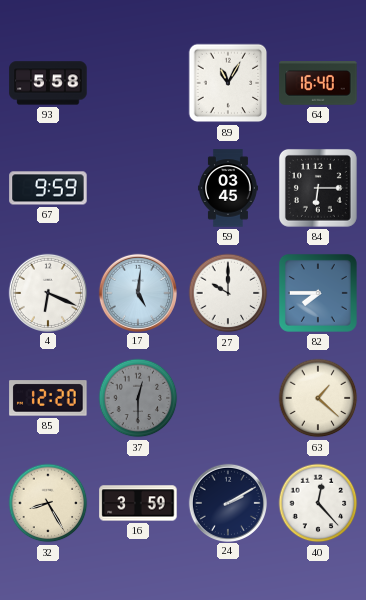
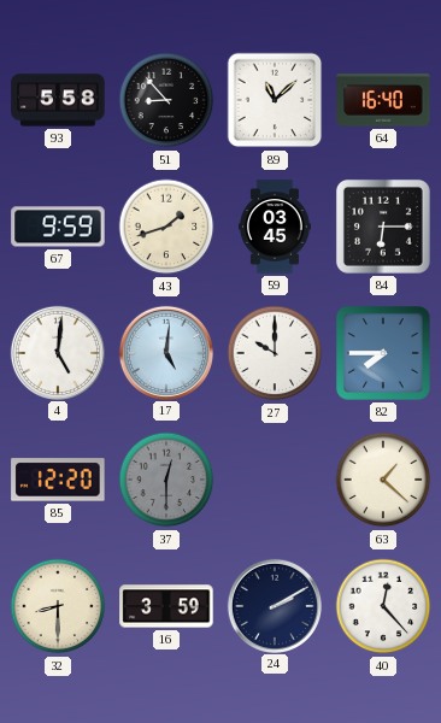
51: none -> 8:53 (166, 100)
89: 11:05 -> 11:08 (275, 100)
43: none -> 1:42 (166, 227)
4: 6:19 -> 5:01 (57, 352)
32: 8:25 -> 8:30 (58, 606)
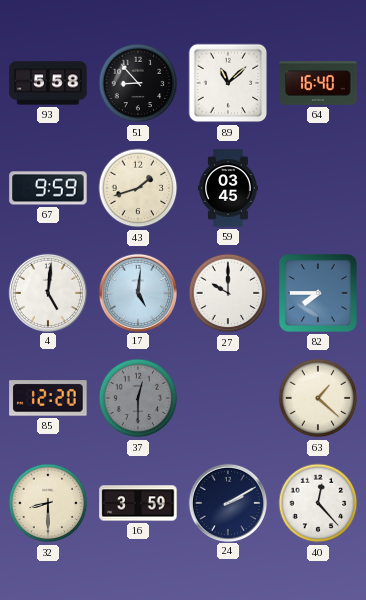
84: 6:15 -> none (383, 227)
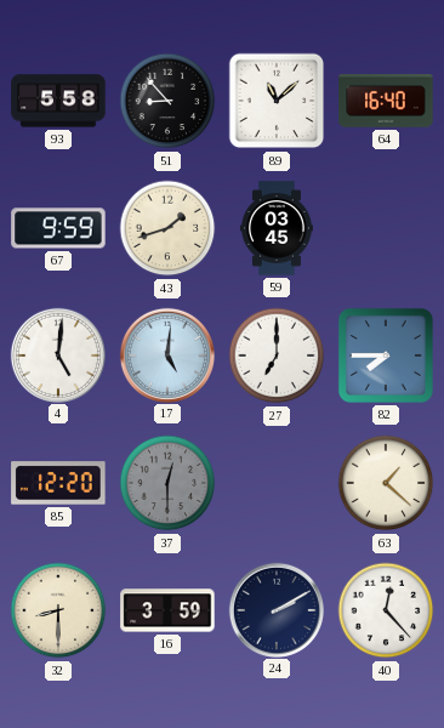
27: 10:00 -> 7:00 (277, 356)
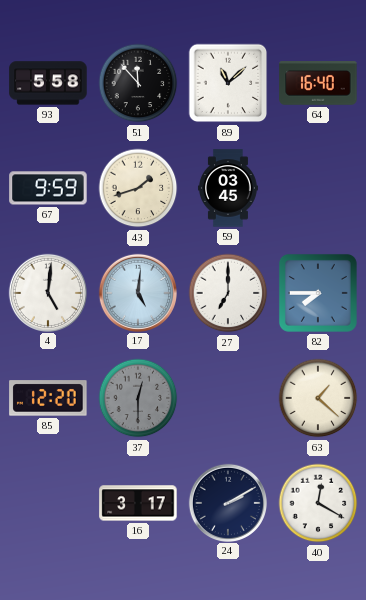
51: 8:53 -> 11:53 (138, 83)
32: 8:30 -> none (58, 610)
16: 3:59 -> 3:17 (138, 503)
40: 12:23 -> 12:20 (318, 503)
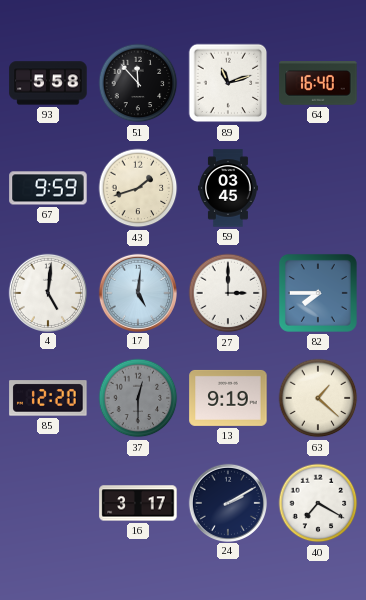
89: 11:08 -> 11:12 (228, 83)
27: 7:00 -> 3:00 (228, 293)
13: none -> 9:19 (228, 398)
40: 12:20 -> 7:20 (318, 503)
